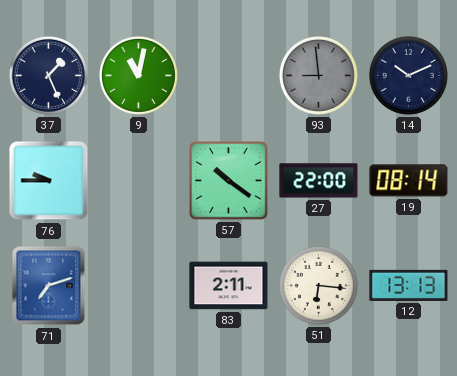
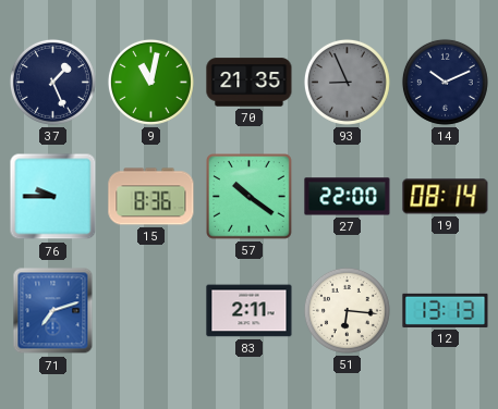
70: none -> 21:35 (250, 83)
93: 8:59 -> 8:56 (347, 82)
15: none -> 8:36 (151, 197)
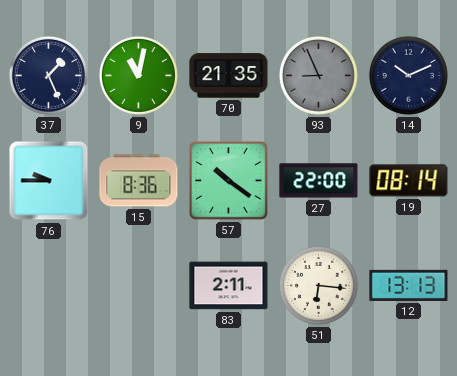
71: 7:12 -> none (53, 311)
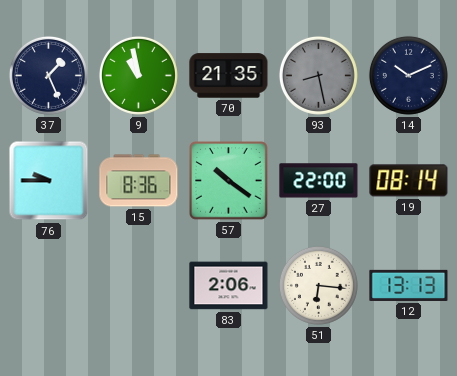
9: 11:02 -> 10:58 (138, 75)
93: 8:56 -> 8:28 (318, 75)
83: 2:11 -> 2:06 (229, 286)
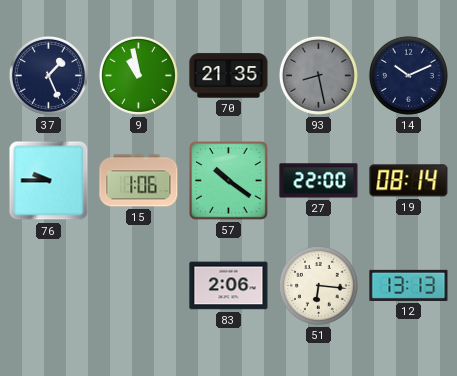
15: 8:36 -> 1:06 (139, 181)
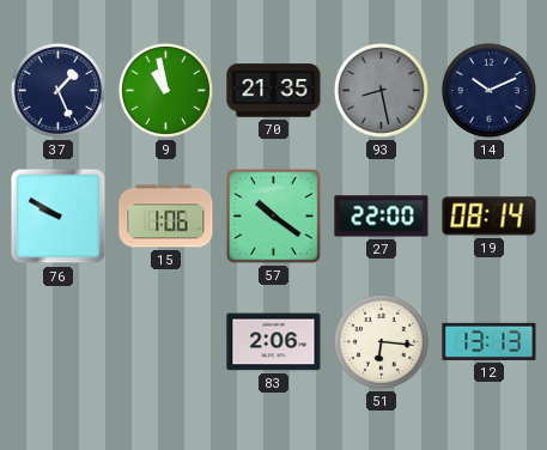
76: 9:45 -> 9:50 (59, 217)
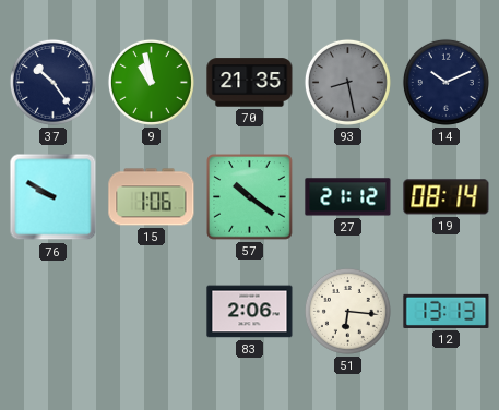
37: 1:26 -> 10:24 (52, 82)
27: 22:00 -> 21:12 (348, 197)
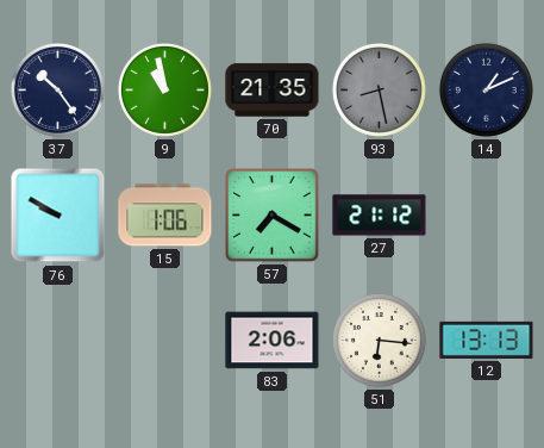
14: 10:11 -> 1:11 (486, 89)
57: 10:21 -> 7:20 (273, 216)
19: 08:14 -> none (447, 197)
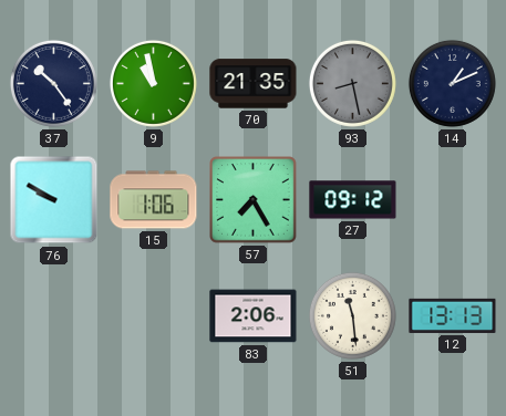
57: 7:20 -> 7:25 (254, 200)
27: 21:12 -> 09:12 (353, 200)
51: 6:16 -> 11:29 (352, 315)
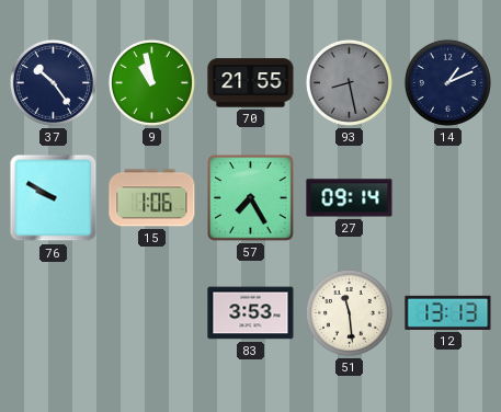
70: 21:35 -> 21:55 (251, 83)
27: 09:12 -> 09:14 (350, 198)
83: 2:06 -> 3:53 (251, 313)
